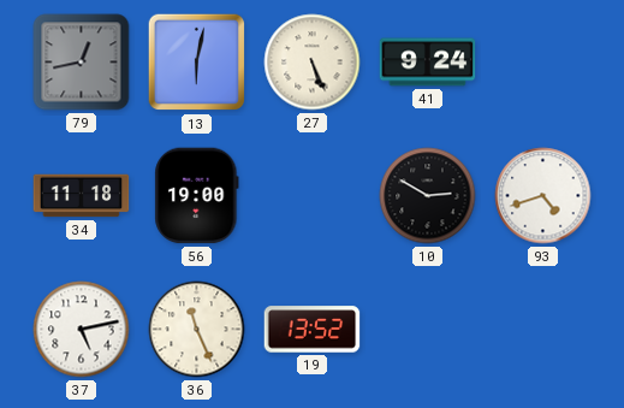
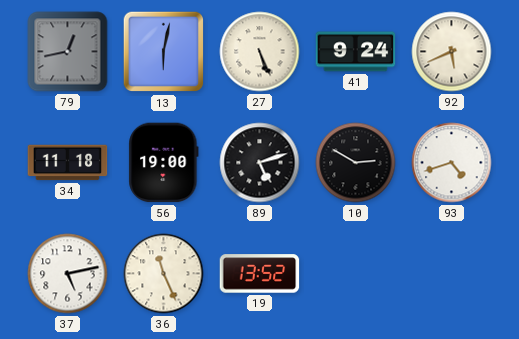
92: none -> 5:41 (452, 52)
89: none -> 5:12 (260, 163)
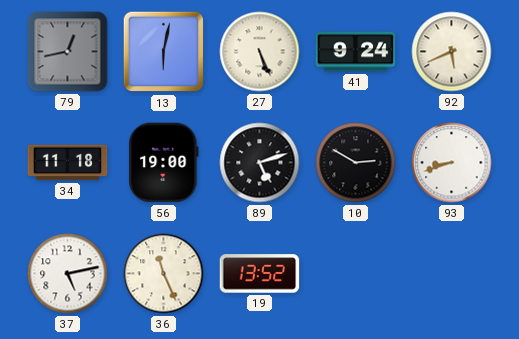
93: 4:42 -> 8:42 (452, 163)
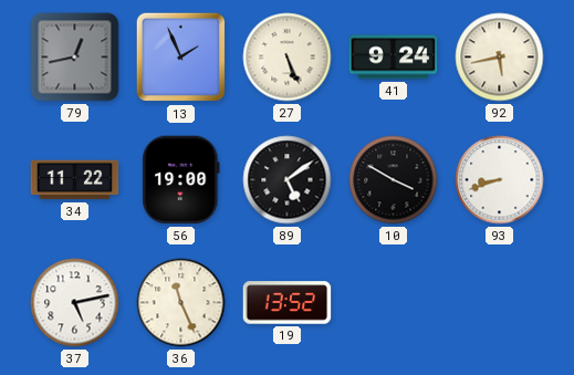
13: 6:02 -> 1:56 (181, 58)
92: 5:41 -> 5:43 (500, 58)
34: 11:18 -> 11:22 (75, 180)
89: 5:12 -> 5:09 (288, 180)
10: 2:50 -> 3:50 (394, 180)
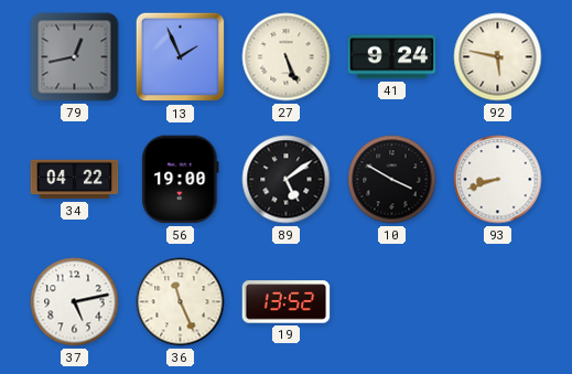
92: 5:43 -> 5:47 (498, 57)
34: 11:22 -> 04:22 (75, 180)
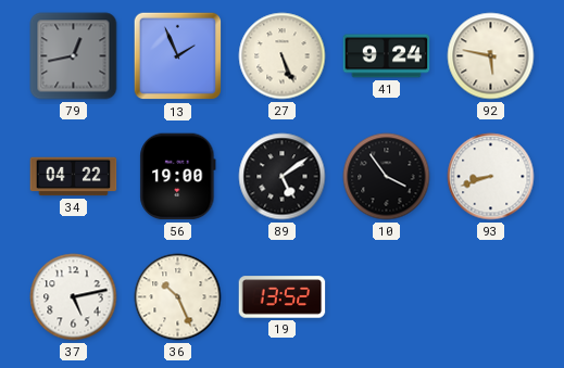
10: 3:50 -> 3:54 (387, 177)
36: 11:26 -> 10:26 (178, 297)
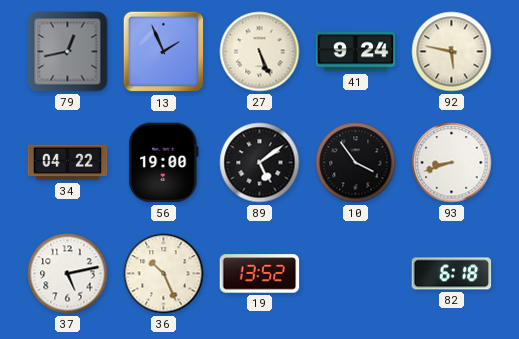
82: none -> 6:18 (452, 274)
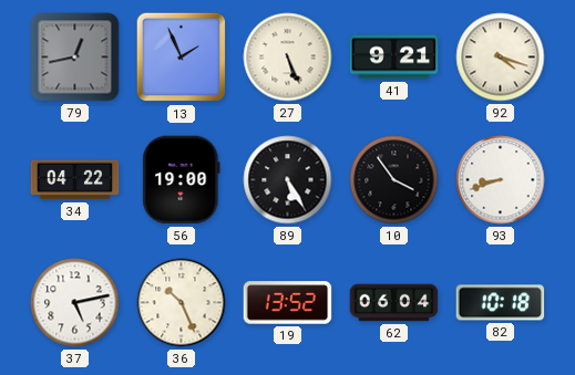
41: 9:24 -> 9:21 (394, 58)
92: 5:47 -> 4:18 (501, 58)
89: 5:09 -> 5:25 (288, 180)
62: none -> 06:04 (394, 303)
82: 6:18 -> 10:18 (501, 303)
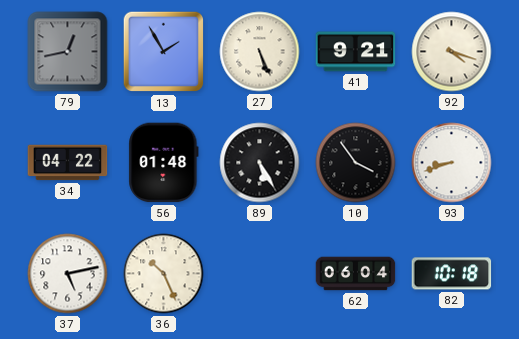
13: 1:56 -> 1:55 (164, 52)
56: 19:00 -> 01:48 (164, 163)
19: 13:52 -> none (288, 303)
